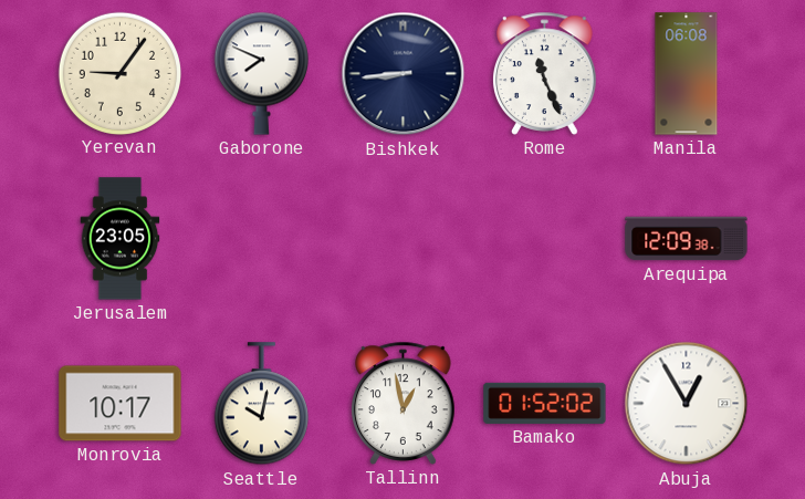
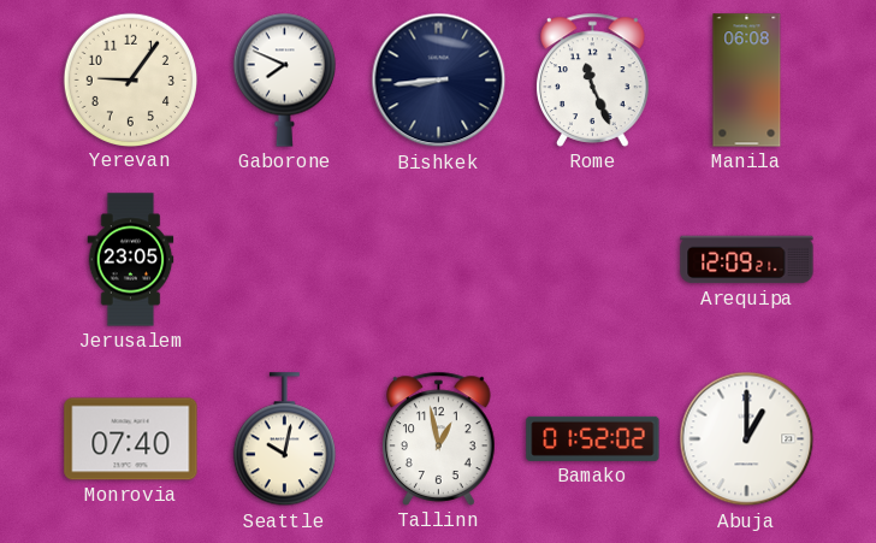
Arequipa: 12:09:38 -> 12:09:21 (747, 260)
Monrovia: 10:17 -> 07:40 (131, 439)
Abuja: 12:55 -> 1:00 (747, 439)
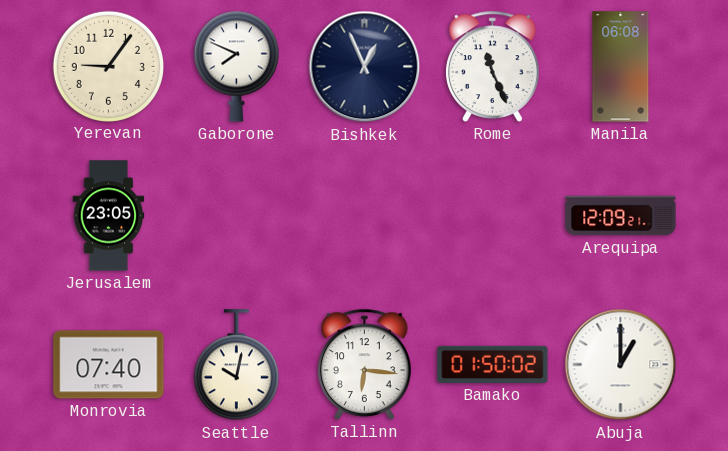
Bishkek: 8:44 -> 12:56 (365, 67)
Tallinn: 12:58 -> 6:16 (365, 364)
Bamako: 01:52 -> 01:50 (493, 364)
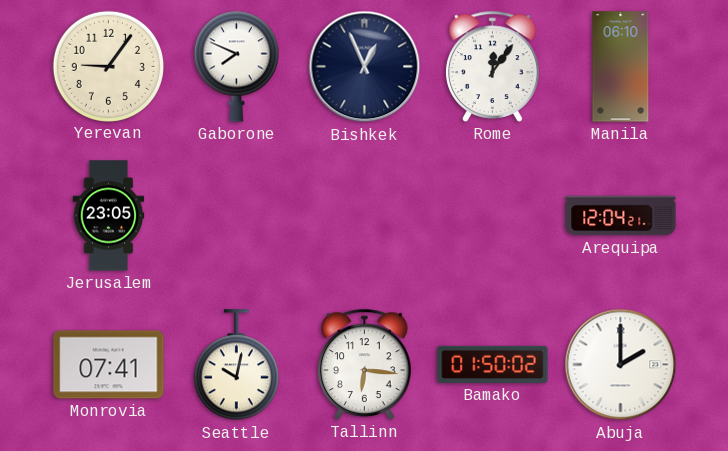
Rome: 11:26 -> 12:06 (493, 66)
Manila: 06:08 -> 06:10 (621, 67)
Arequipa: 12:09 -> 12:04 (621, 216)
Monrovia: 07:40 -> 07:41 (109, 365)
Abuja: 1:00 -> 2:00 (621, 365)
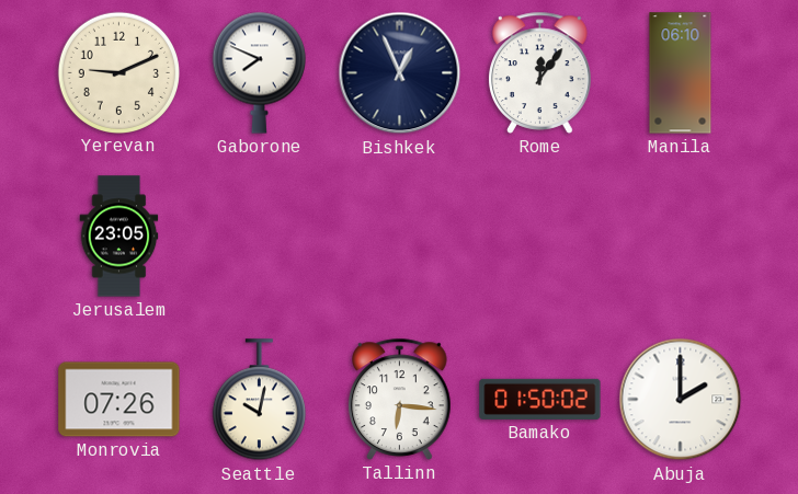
Yerevan: 9:06 -> 9:11 (118, 72)
Arequipa: 12:04 -> none (621, 216)
Monrovia: 07:41 -> 07:26 (119, 400)
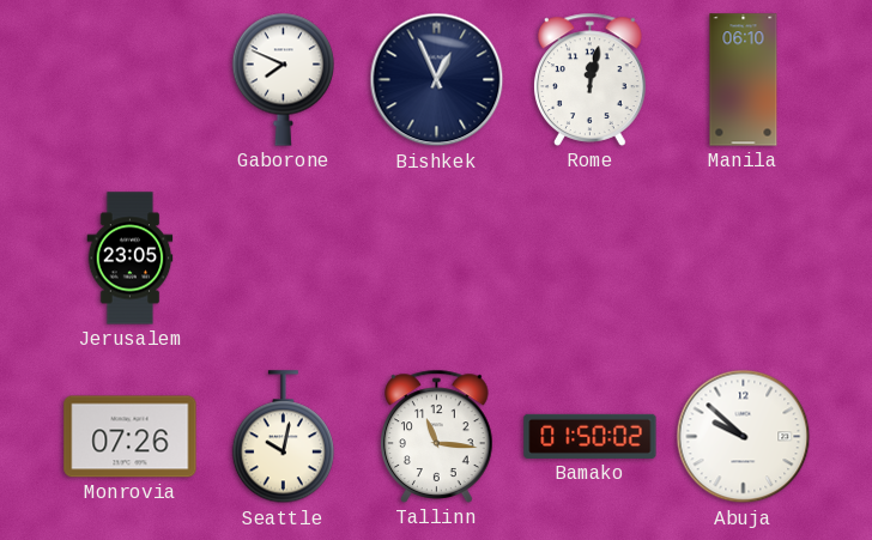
Yerevan: 9:11 -> none (118, 72)
Rome: 12:06 -> 12:02 (591, 79)
Tallinn: 6:16 -> 11:16 (437, 436)
Abuja: 2:00 -> 9:52 (744, 437)
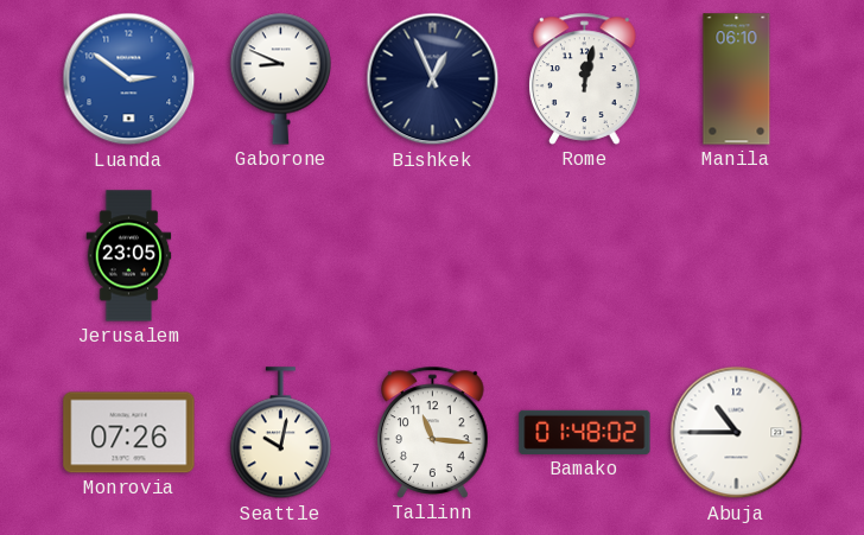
Luanda: none -> 2:51 (129, 79)
Gaborone: 7:49 -> 8:49 (280, 78)
Bamako: 01:50 -> 01:48 (585, 432)
Abuja: 9:52 -> 10:45 (737, 433)
